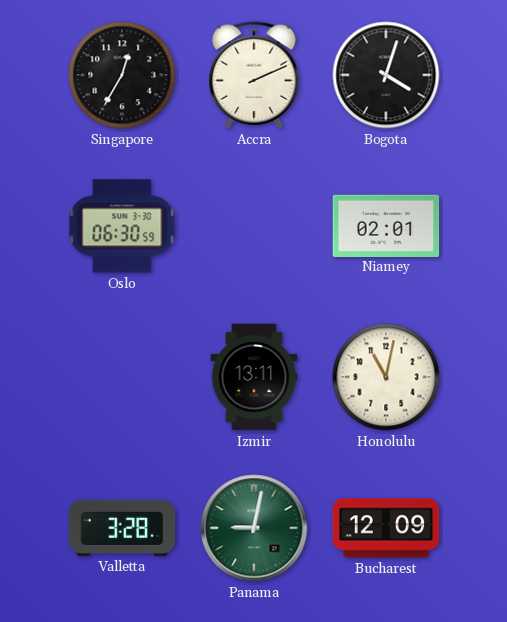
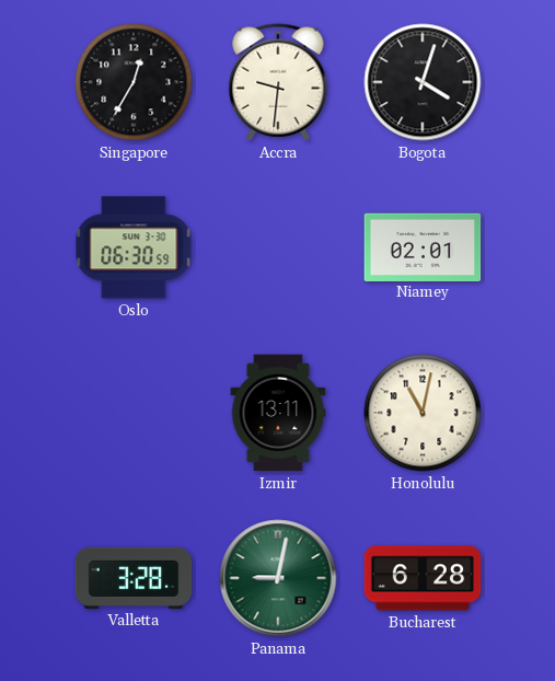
Accra: 2:11 -> 9:31 (278, 82)
Bucharest: 12:09 -> 6:28 (423, 578)
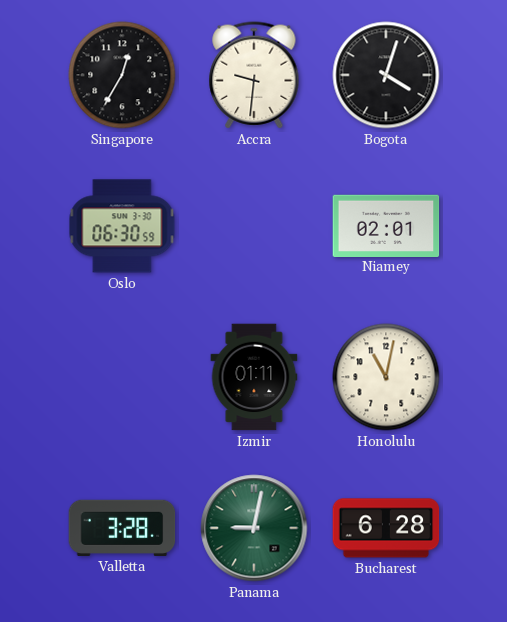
Izmir: 13:11 -> 01:11 (254, 377)
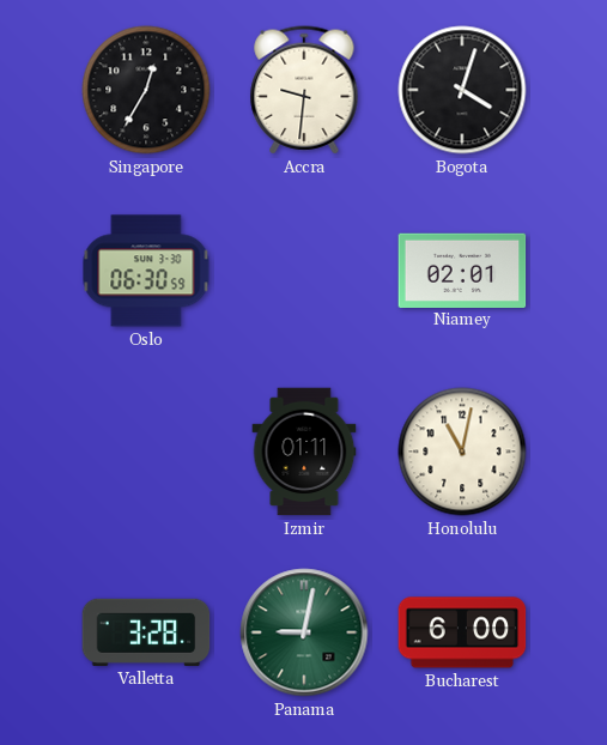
Bucharest: 6:28 -> 6:00 (462, 632)
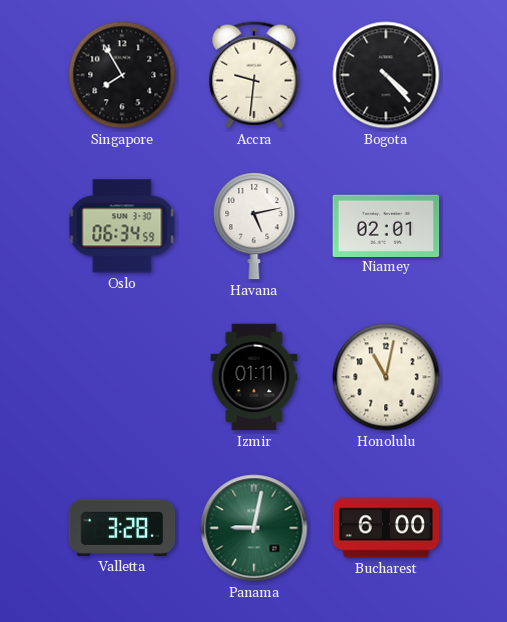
Singapore: 12:35 -> 7:55 (122, 75)
Bogota: 4:03 -> 4:23 (386, 75)
Oslo: 06:30 -> 06:34 (122, 226)
Havana: none -> 5:13 (254, 226)
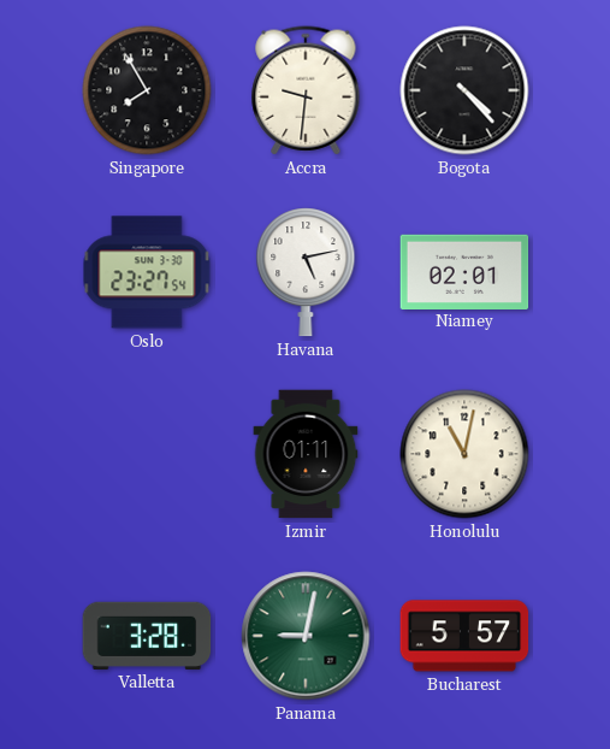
Oslo: 06:34 -> 23:27 (147, 272)
Bucharest: 6:00 -> 5:57 (464, 636)
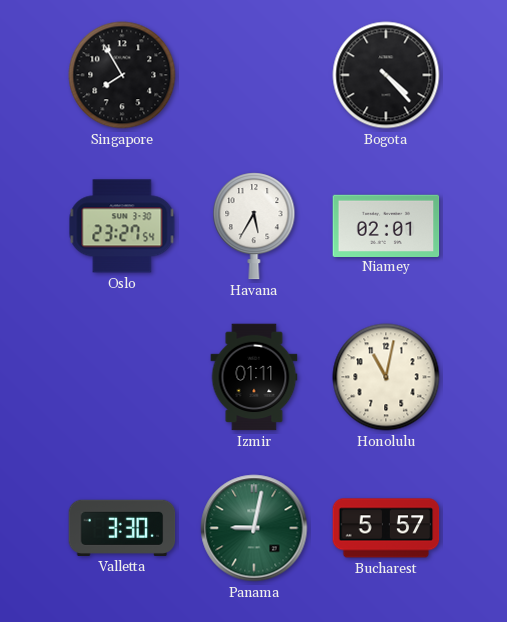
Accra: 9:31 -> none (306, 90)
Havana: 5:13 -> 5:35 (254, 226)
Valletta: 3:28 -> 3:30 (122, 528)
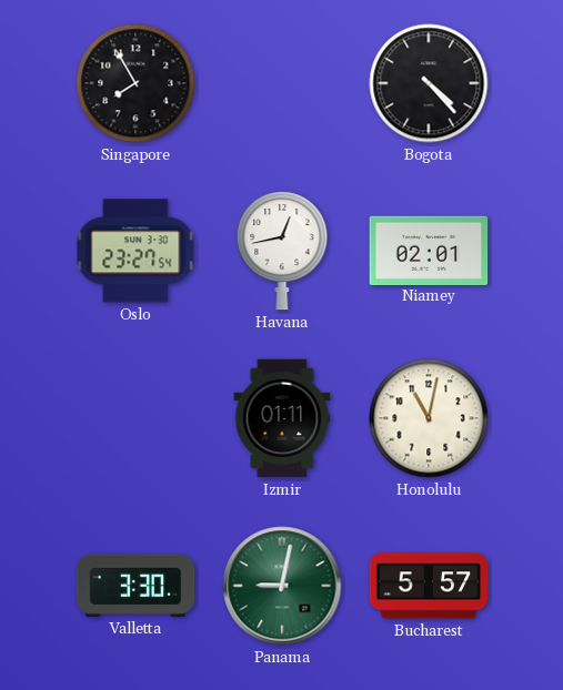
Havana: 5:35 -> 12:43 (282, 251)
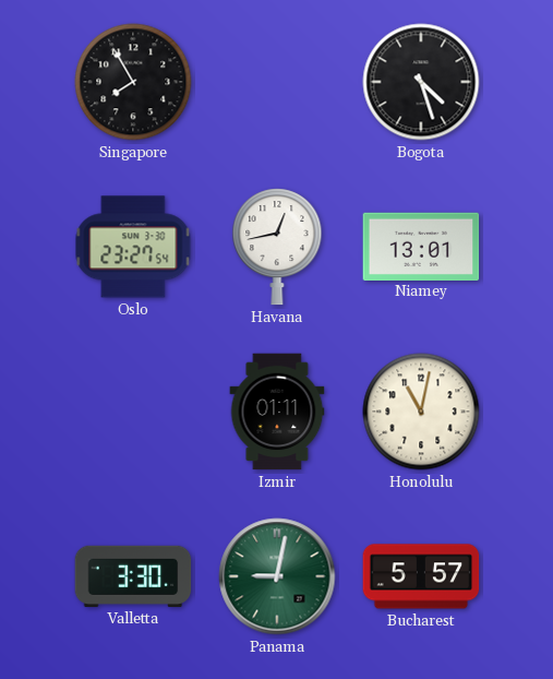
Bogota: 4:23 -> 4:27 (421, 82)
Niamey: 02:01 -> 13:01 (421, 246)
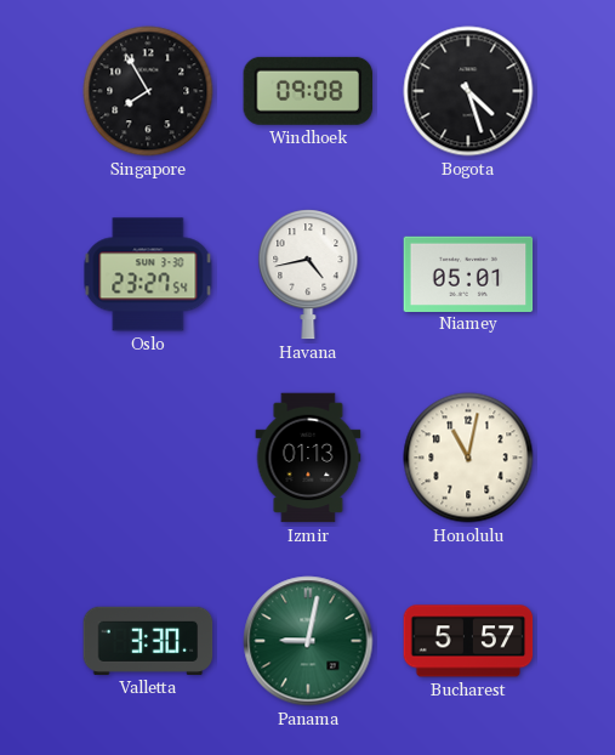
Windhoek: none -> 09:08 (308, 91)
Havana: 12:43 -> 4:43 (308, 274)
Niamey: 13:01 -> 05:01 (468, 273)
Izmir: 01:11 -> 01:13 (308, 458)
